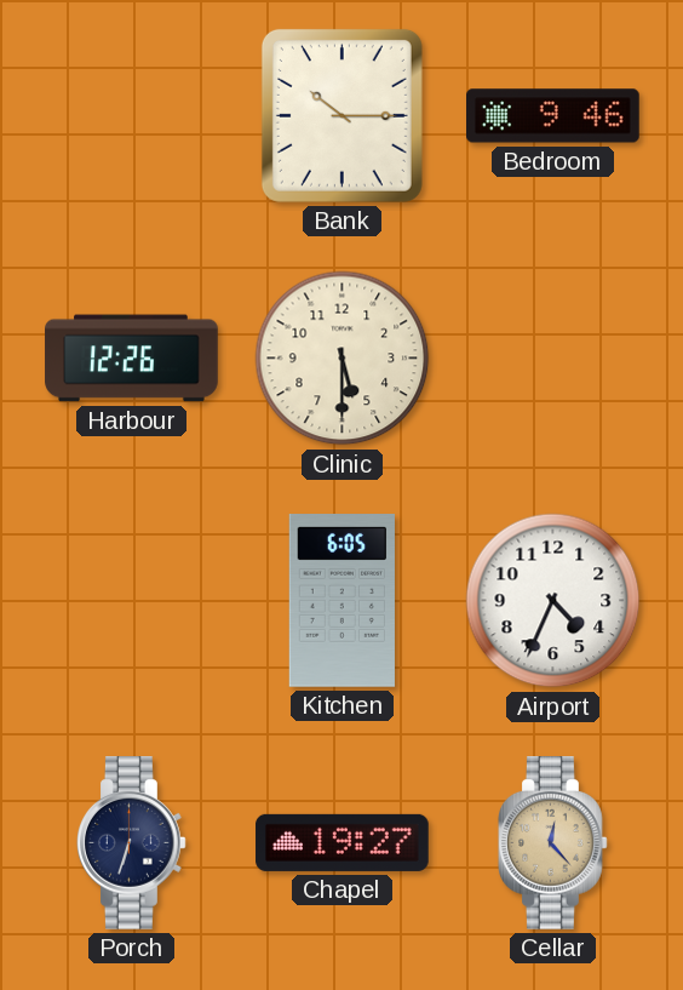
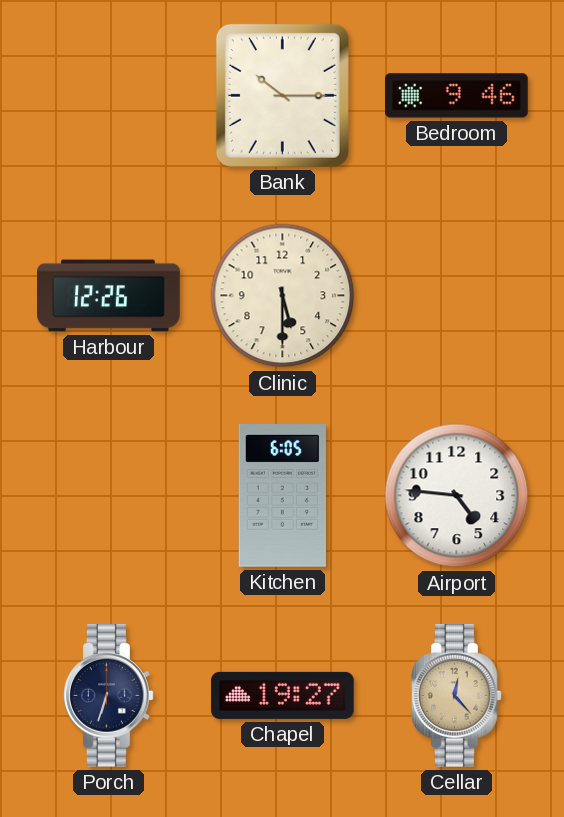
Airport: 4:34 -> 4:46 (457, 496)
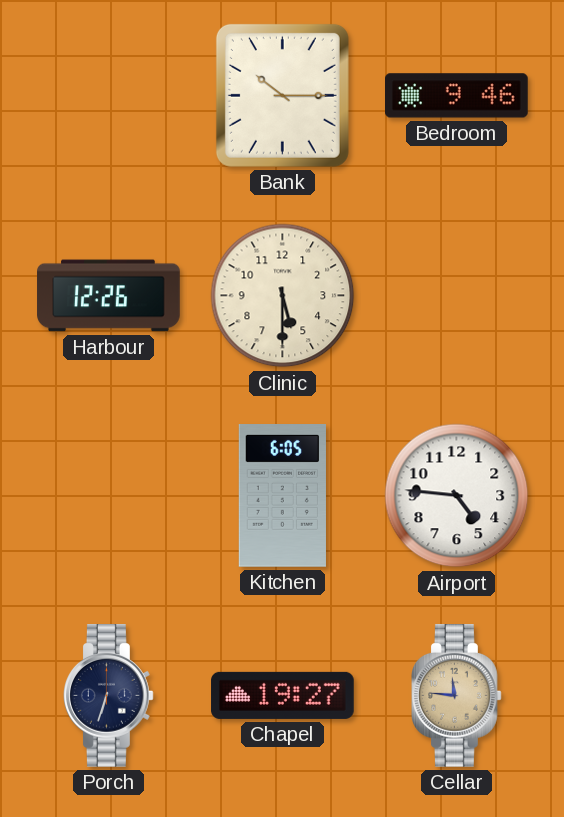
Cellar: 12:23 -> 11:46 (457, 696)
